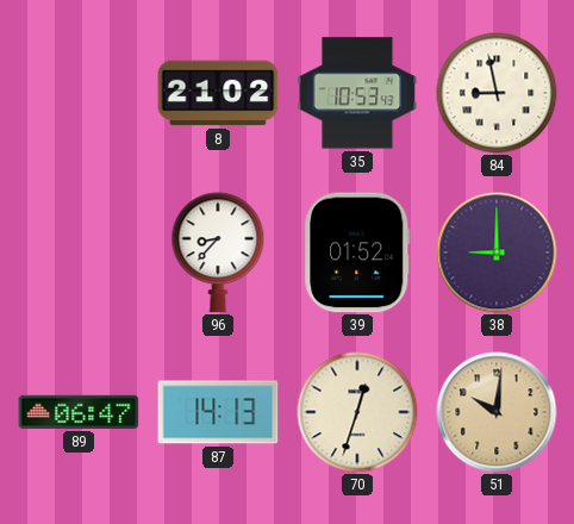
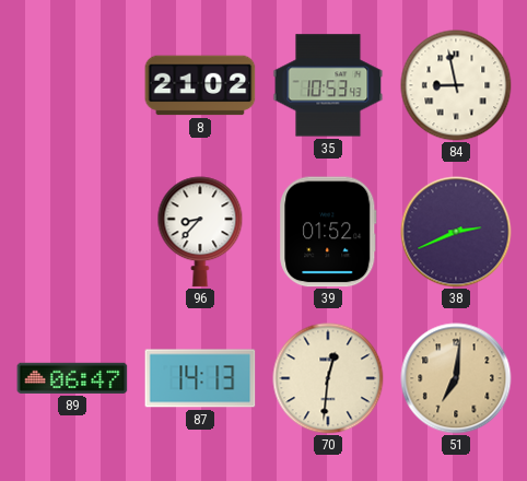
38: 9:00 -> 2:41 (456, 232)
70: 12:33 -> 12:31 (328, 378)
51: 10:01 -> 7:01 (456, 378)
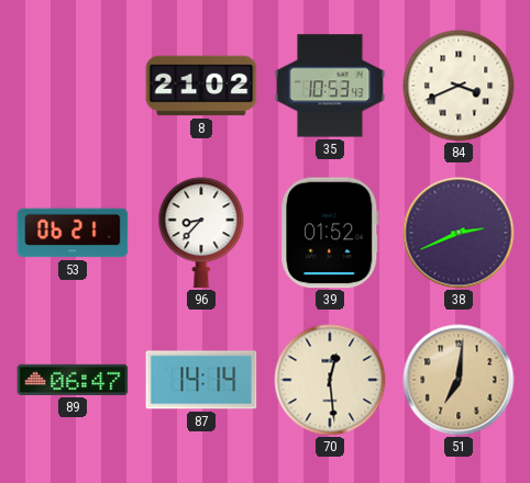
84: 8:58 -> 3:41 (459, 86)
53: none -> 06:21 (73, 233)
87: 14:13 -> 14:14 (201, 380)
70: 12:31 -> 12:29 (330, 380)
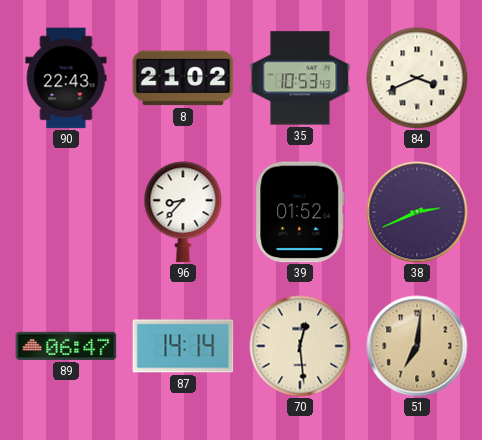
90: none -> 22:43 (66, 78)
53: 06:21 -> none (73, 233)
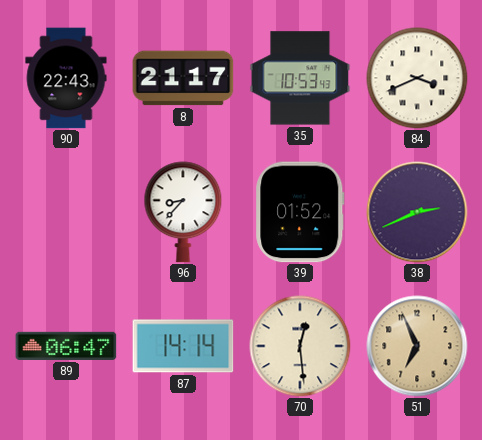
8: 21:02 -> 21:17 (183, 78)
51: 7:01 -> 6:56 (417, 346)
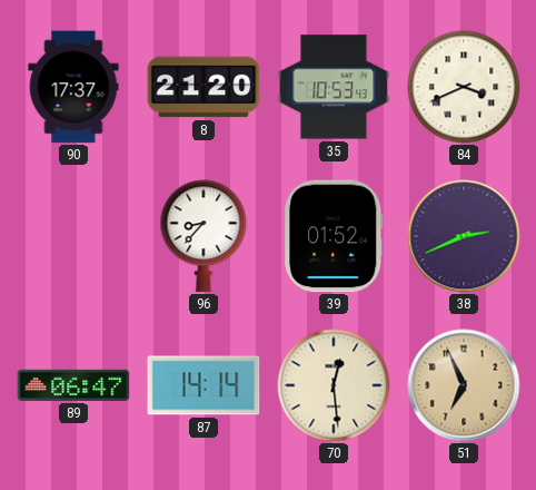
90: 22:43 -> 17:37 (73, 87)
8: 21:17 -> 21:20 (204, 87)
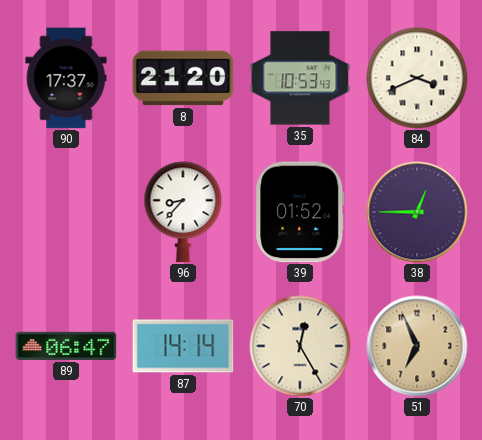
38: 2:41 -> 12:45 (417, 212)
70: 12:29 -> 12:25 (300, 346)
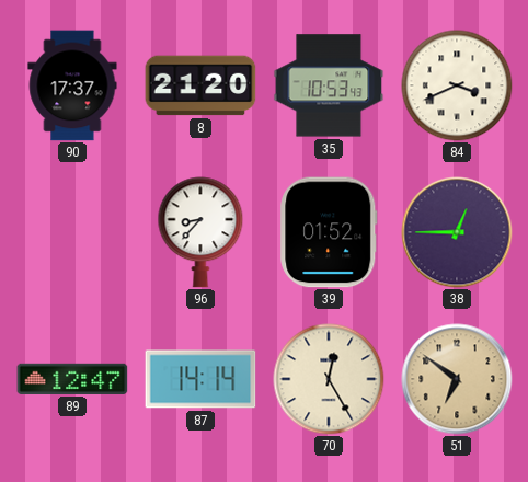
89: 06:47 -> 12:47 (72, 379)
51: 6:56 -> 6:51 (457, 379)
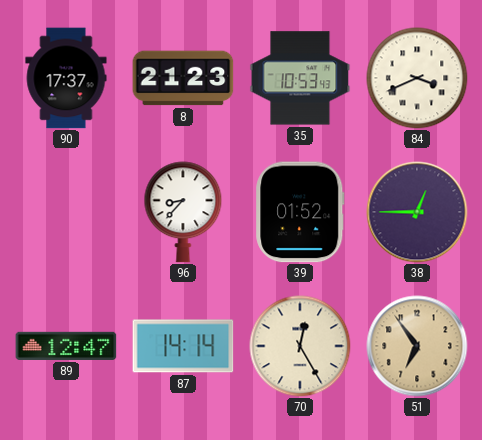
8: 21:20 -> 21:23 (183, 78)
51: 6:51 -> 6:54 (417, 346)
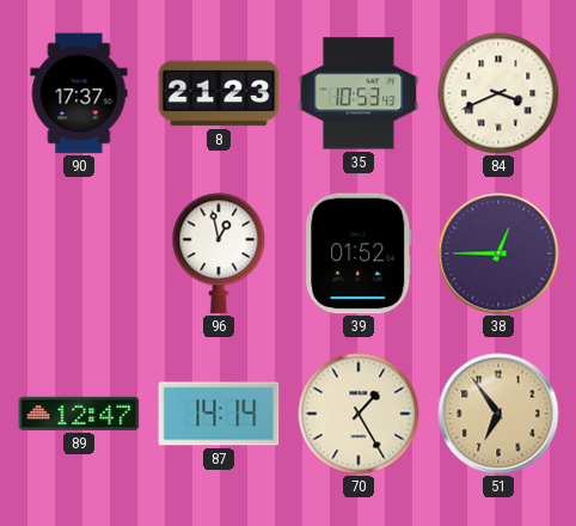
96: 8:37 -> 12:58 (219, 253)
70: 12:25 -> 1:25 (359, 414)
